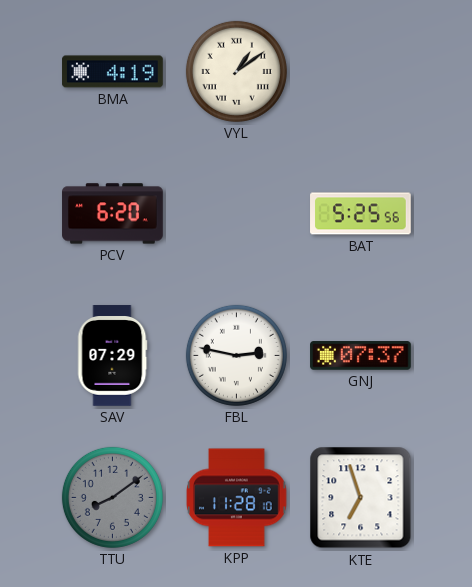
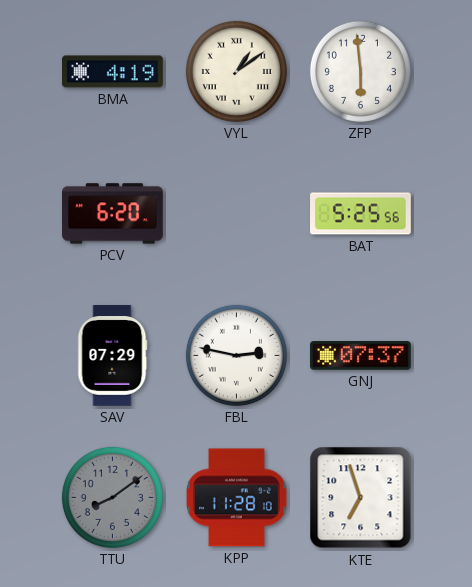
ZFP: none -> 5:59 (360, 71)
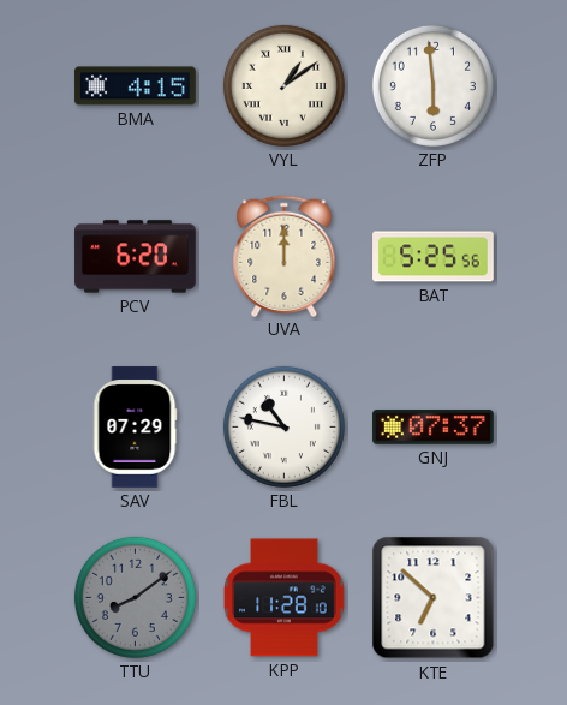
BMA: 4:19 -> 4:15 (136, 86)
UVA: none -> 12:00 (285, 256)
FBL: 2:47 -> 10:47 (283, 426)
KTE: 6:57 -> 6:52 (434, 598)
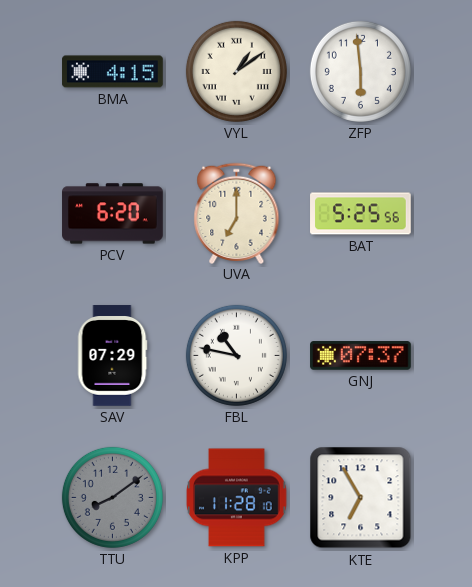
UVA: 12:00 -> 7:00 (237, 213)
KTE: 6:52 -> 6:55 (361, 498)
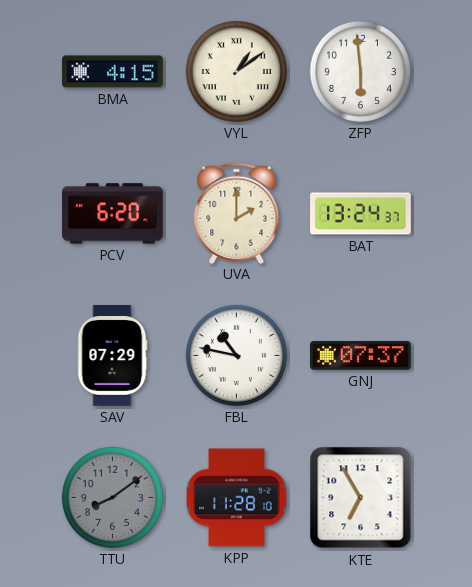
UVA: 7:00 -> 2:00 (237, 213)
BAT: 5:25 -> 13:24 (361, 214)
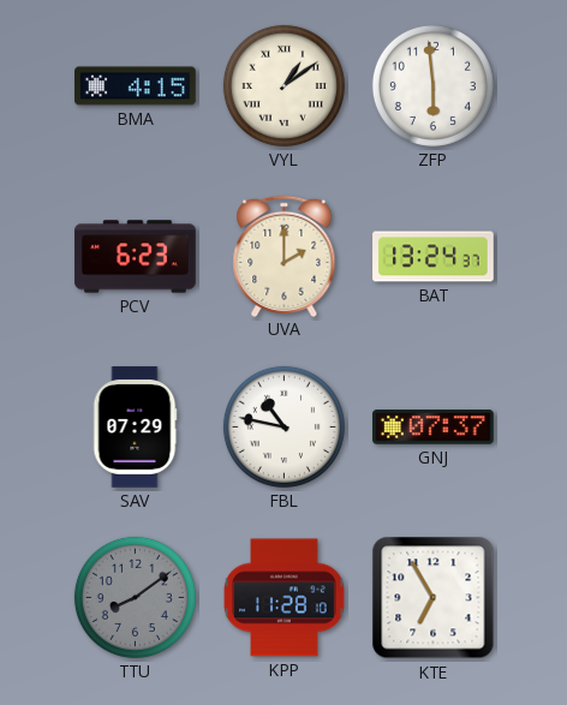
PCV: 6:20 -> 6:23 (136, 257)
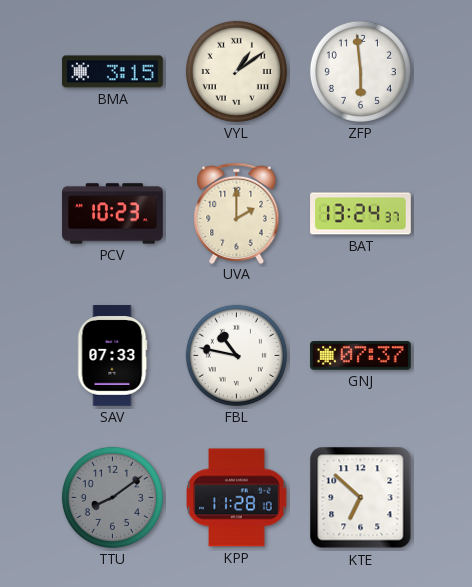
BMA: 4:15 -> 3:15 (113, 72)
PCV: 6:23 -> 10:23 (113, 214)
SAV: 07:29 -> 07:33 (112, 356)
KTE: 6:55 -> 6:52 (361, 498)
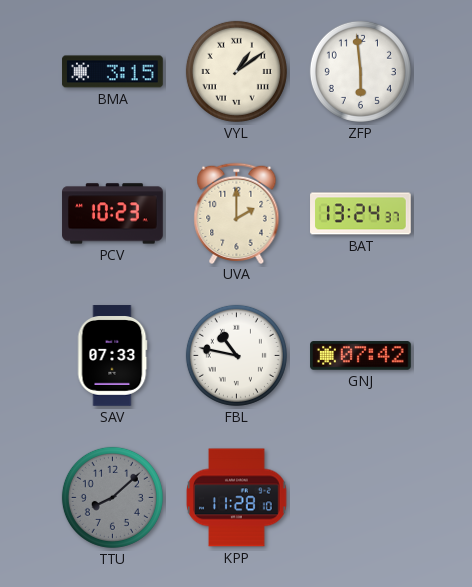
GNJ: 07:37 -> 07:42 (361, 356)
TTU: 8:09 -> 8:08 (112, 497)
KTE: 6:52 -> none (361, 498)
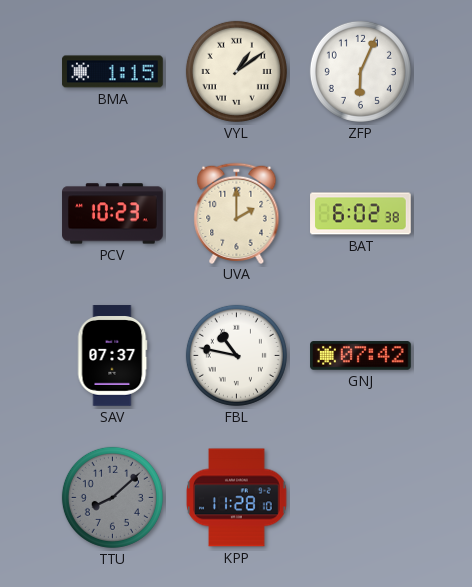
BMA: 3:15 -> 1:15 (113, 72)
ZFP: 5:59 -> 6:04 (360, 71)
BAT: 13:24 -> 6:02 (361, 214)
SAV: 07:33 -> 07:37 (112, 356)
